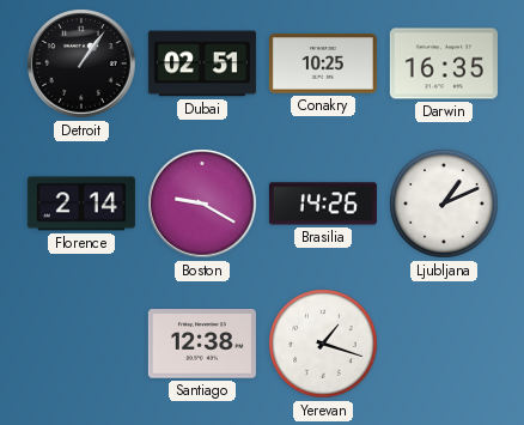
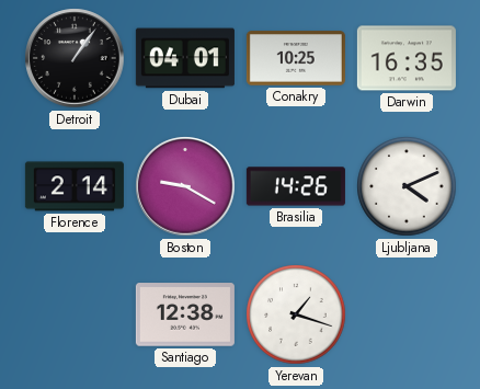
Dubai: 02:51 -> 04:01 (185, 58)
Ljubljana: 1:11 -> 4:11 (407, 186)
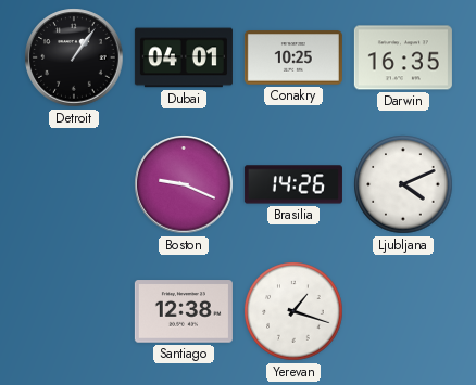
Florence: 2:14 -> none (75, 186)
Boston: 9:20 -> 9:19 (184, 184)
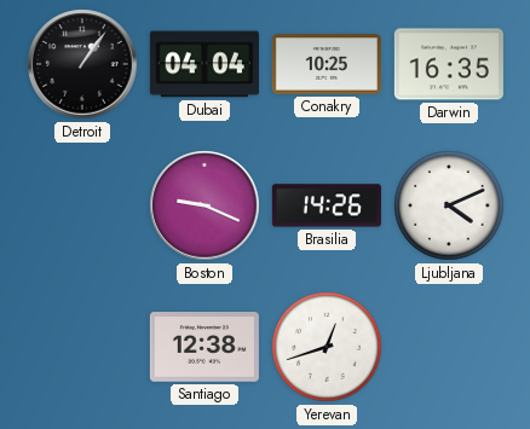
Dubai: 04:01 -> 04:04 (204, 64)
Yerevan: 1:18 -> 12:42 (327, 347)
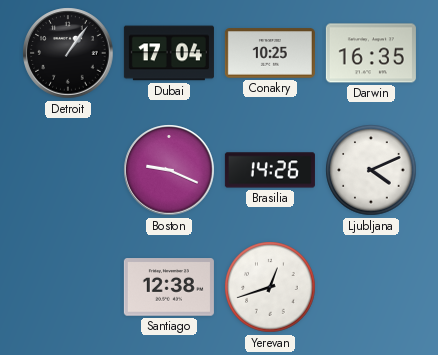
Dubai: 04:04 -> 17:04 (169, 53)
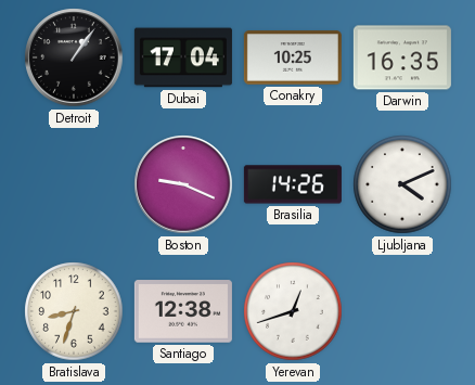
Bratislava: none -> 8:33 (74, 311)
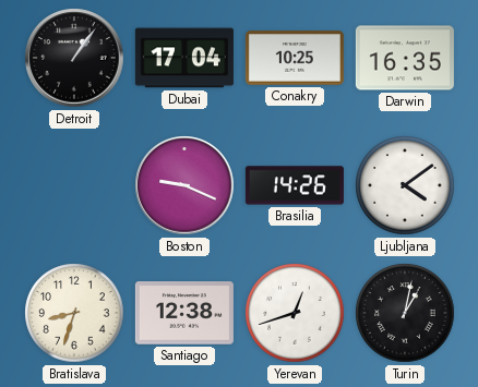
Ljubljana: 4:11 -> 4:09 (405, 185)
Turin: none -> 1:02 (405, 313)
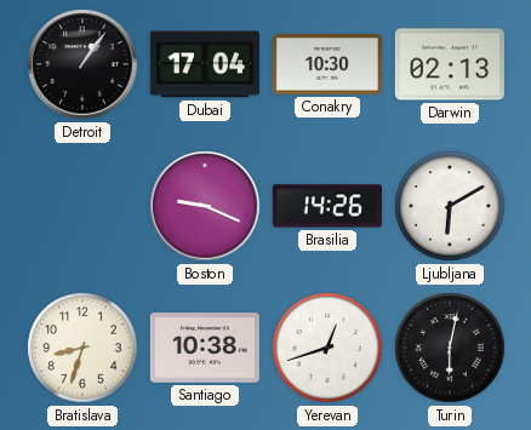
Conakry: 10:25 -> 10:30 (327, 64)
Darwin: 16:35 -> 02:13 (450, 64)
Ljubljana: 4:09 -> 6:10 (450, 206)
Santiago: 12:38 -> 10:38 (205, 348)
Turin: 1:02 -> 6:02 (450, 348)
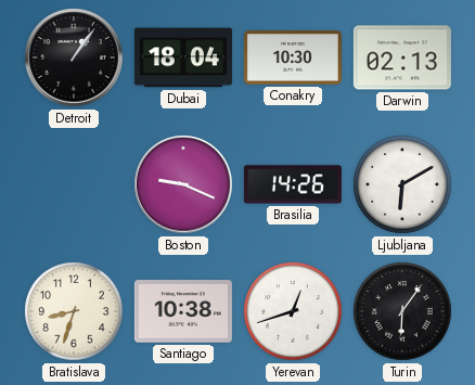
Dubai: 17:04 -> 18:04 (183, 57)
Turin: 6:02 -> 6:06 (402, 311)
